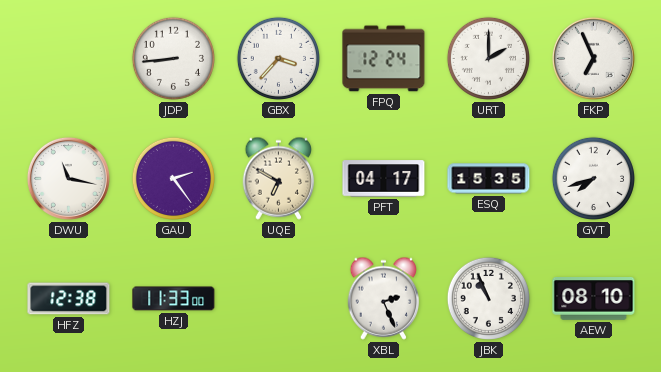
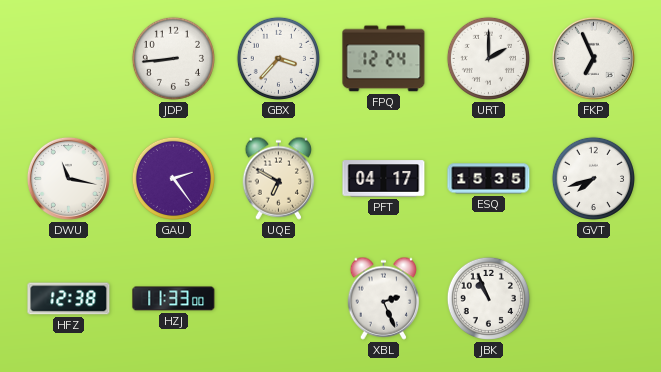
AEW: 08:10 -> none (594, 299)
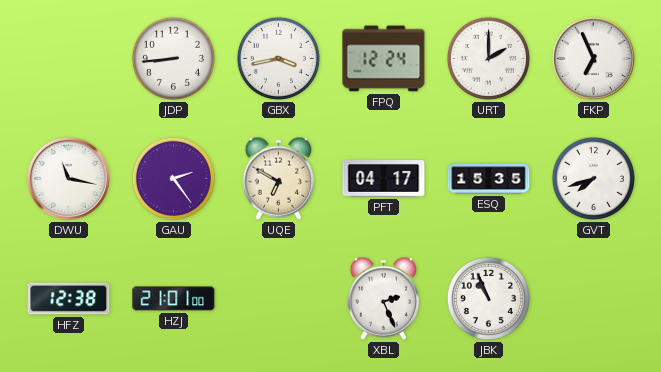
GBX: 3:37 -> 3:43 (278, 58)
HZJ: 11:33 -> 21:01 (174, 299)
